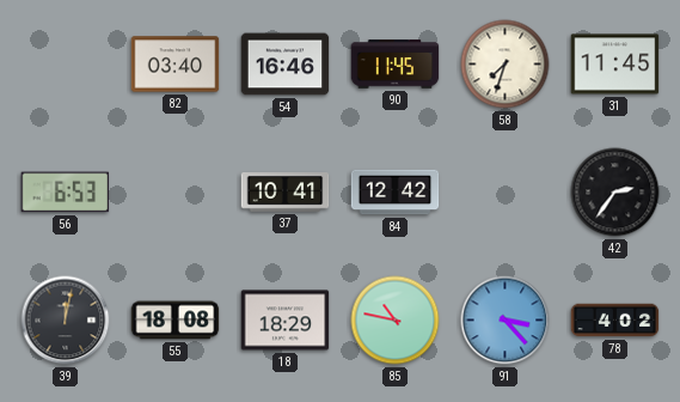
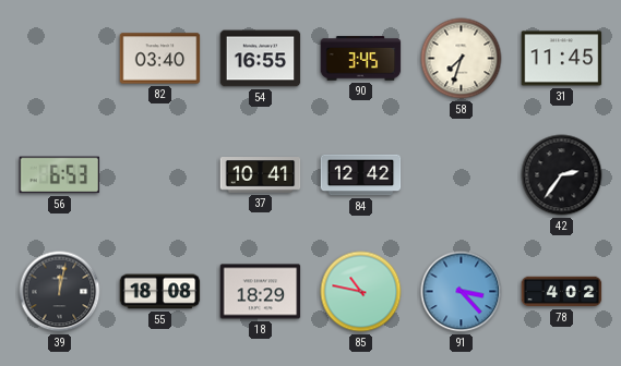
54: 16:46 -> 16:55 (261, 59)
90: 11:45 -> 3:45 (361, 59)
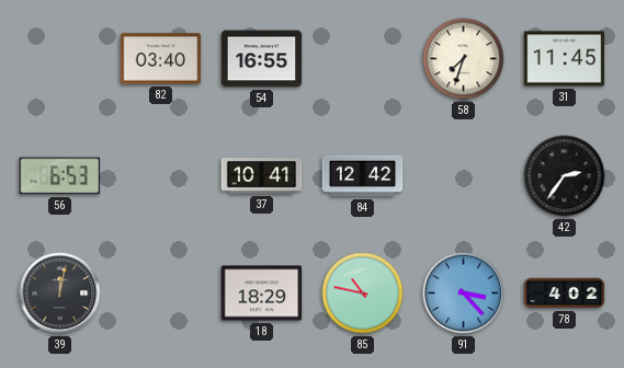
90: 3:45 -> none (361, 59)
55: 18:08 -> none (160, 292)
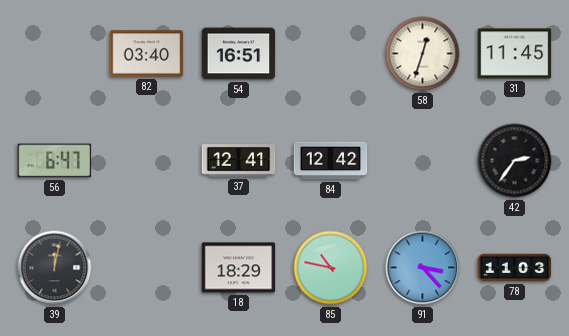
54: 16:55 -> 16:51 (239, 54)
58: 7:33 -> 12:33 (423, 54)
56: 6:53 -> 6:47 (55, 161)
37: 10:41 -> 12:41 (239, 161)
78: 4:02 -> 11:03 (515, 268)
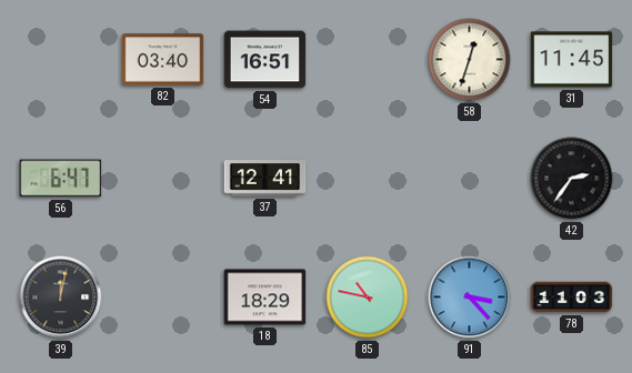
84: 12:42 -> none (331, 161)
